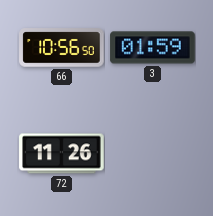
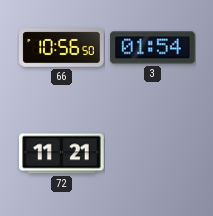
3: 01:59 -> 01:54 (153, 48)
72: 11:26 -> 11:21 (62, 154)
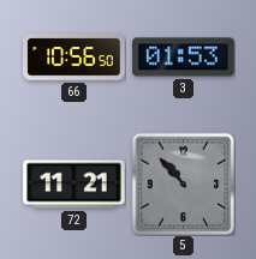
3: 01:54 -> 01:53 (184, 58)
5: none -> 10:53 (183, 183)
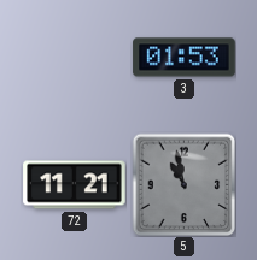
66: 10:56 -> none (75, 58)
5: 10:53 -> 10:58 (183, 184)
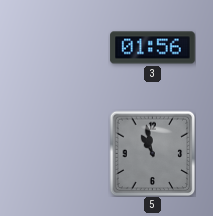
3: 01:53 -> 01:56 (153, 48)
72: 11:21 -> none (75, 185)
